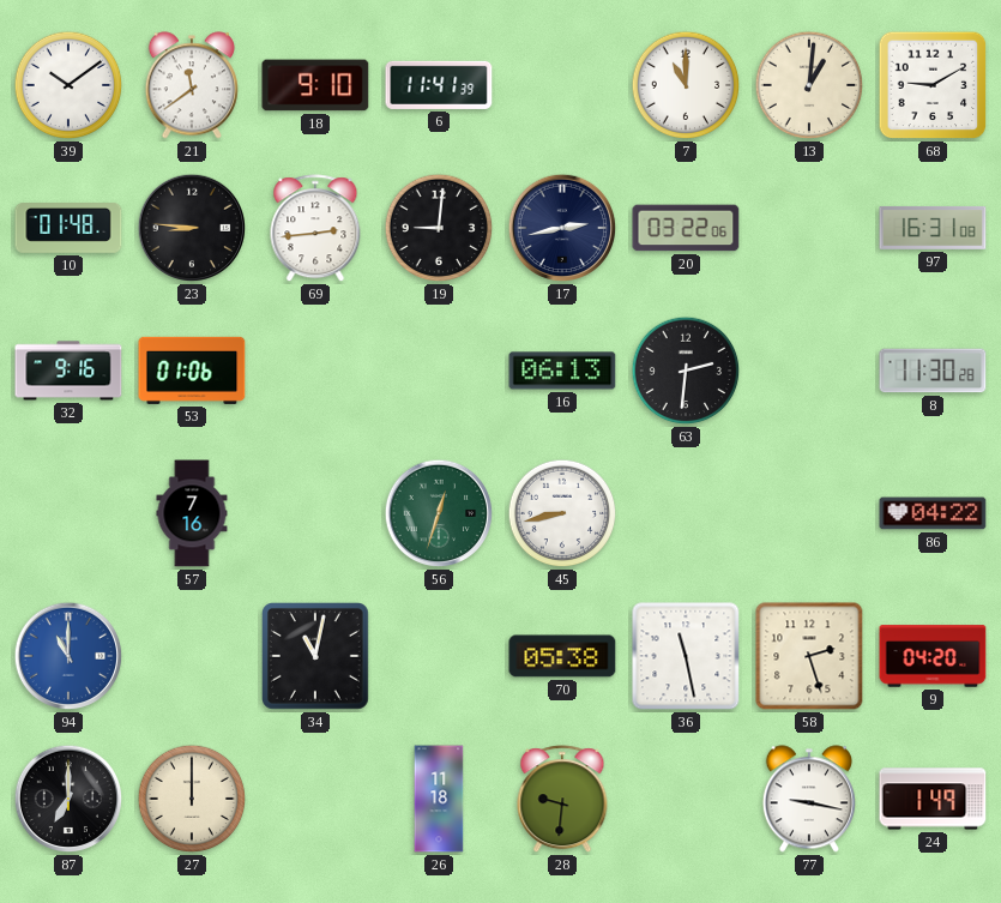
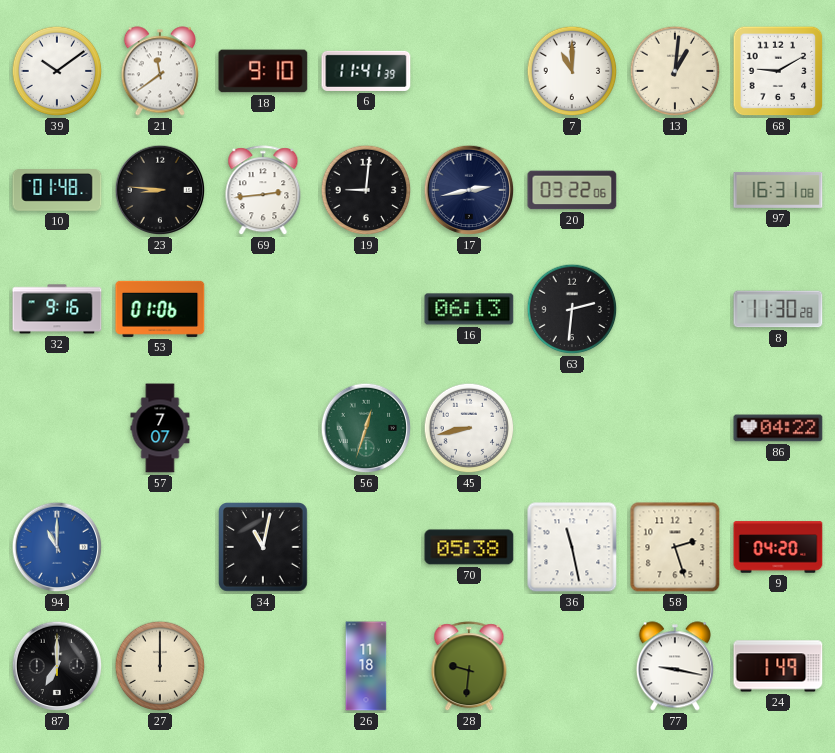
57: 7:16 -> 7:07 (160, 428)
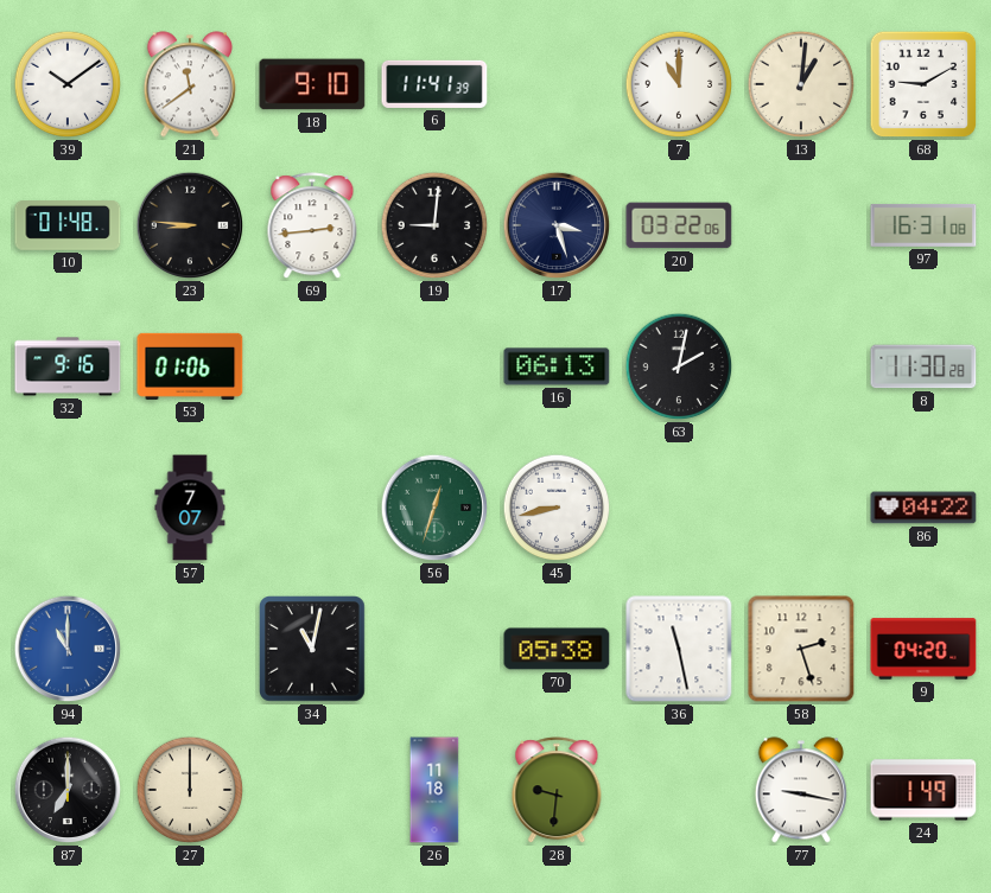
17: 2:43 -> 3:27 (557, 225)
63: 2:31 -> 2:02 (679, 366)
